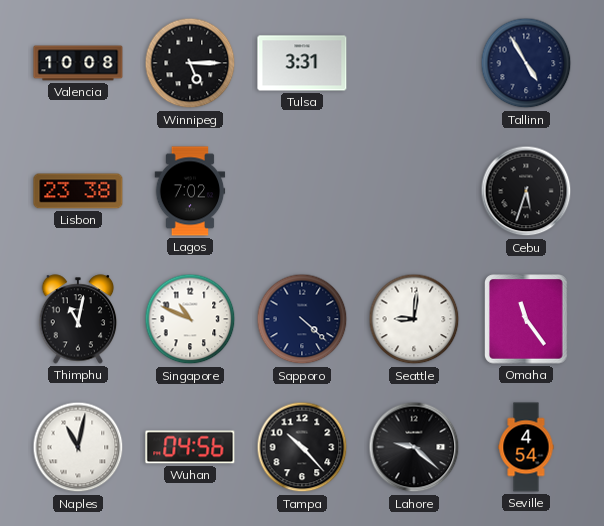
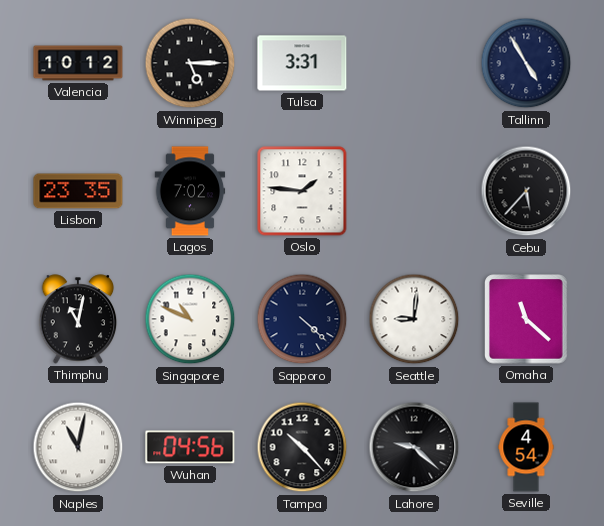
Valencia: 10:08 -> 10:12 (78, 63)
Lisbon: 23:38 -> 23:35 (78, 191)
Oslo: none -> 1:46 (302, 191)
Cebu: 5:33 -> 5:37 (526, 191)
Omaha: 11:24 -> 11:22 (526, 319)
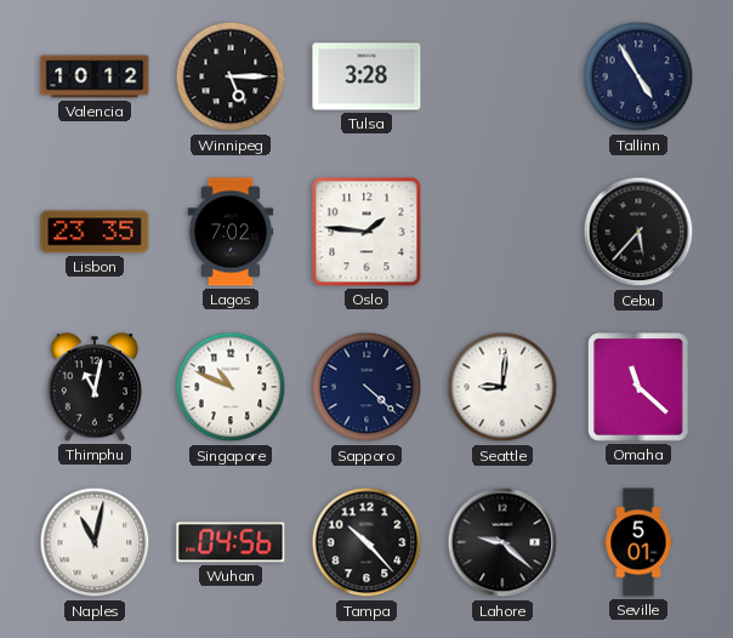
Tulsa: 3:31 -> 3:28 (366, 76)
Seville: 4:54 -> 5:01 (638, 542)
